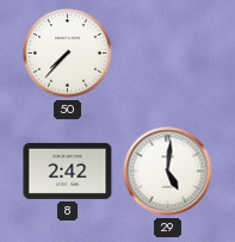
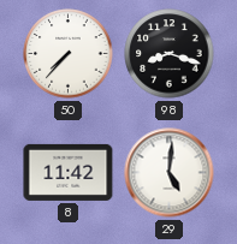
98: none -> 8:18 (170, 54)
8: 2:42 -> 11:42 (69, 172)
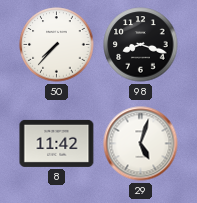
29: 5:01 -> 5:03 (141, 144)
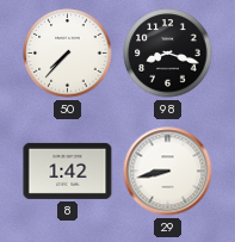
8: 11:42 -> 1:42 (68, 170)
29: 5:03 -> 8:43 (168, 172)
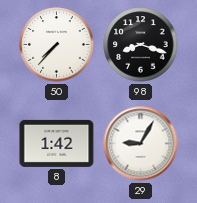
29: 8:43 -> 9:05 (141, 144)
